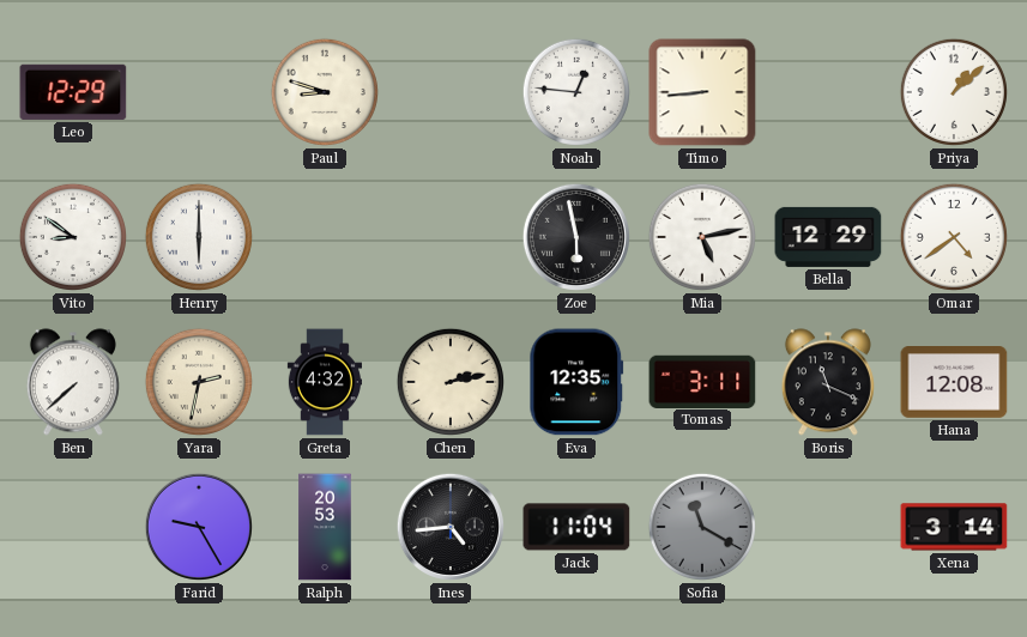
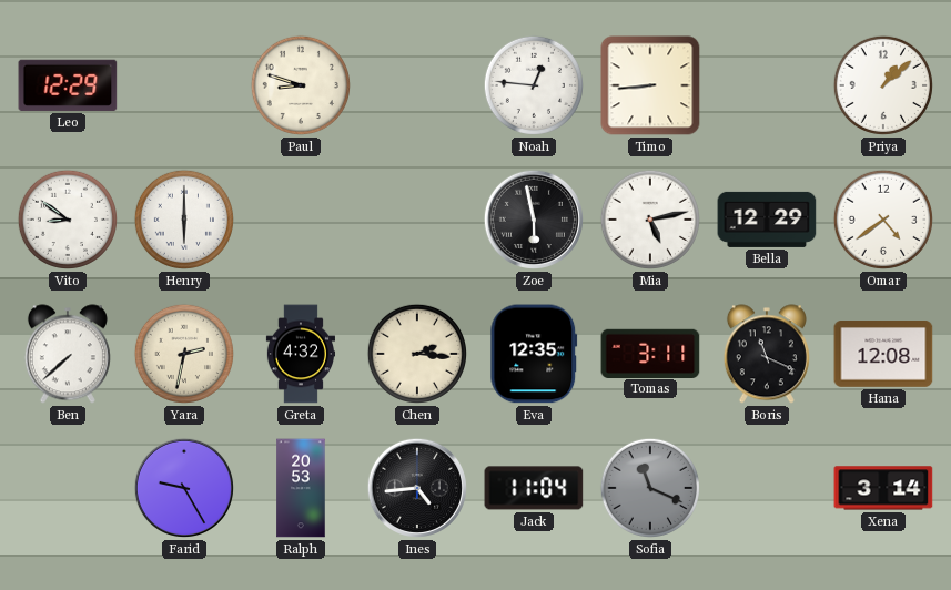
Chen: 2:13 -> 2:16 (417, 354)
Sofia: 11:20 -> 11:19 (650, 488)
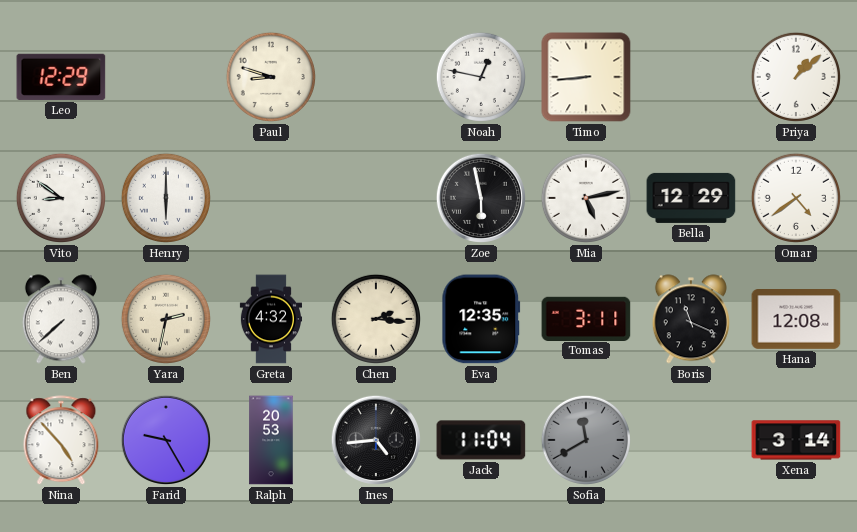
Noah: 12:46 -> 12:47 (481, 77)
Nina: none -> 4:53 (61, 441)
Sofia: 11:19 -> 11:40 (586, 440)
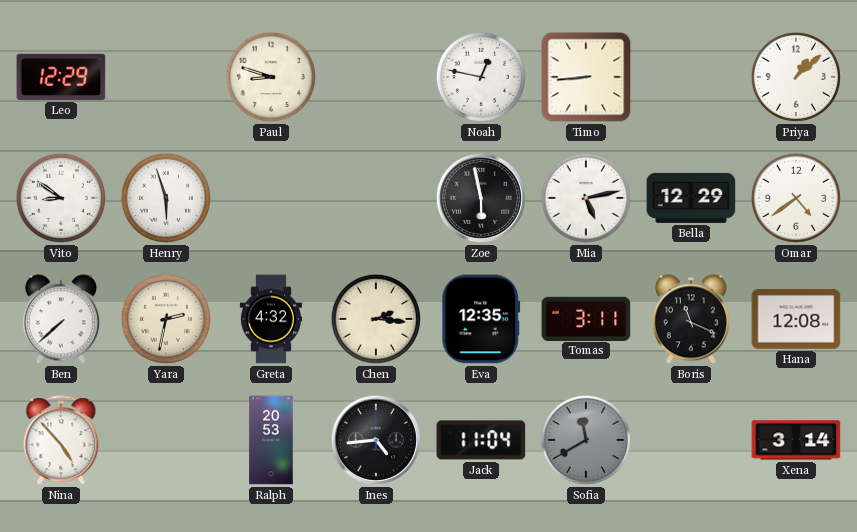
Henry: 6:00 -> 5:57 (166, 198)
Farid: 9:25 -> none (166, 440)
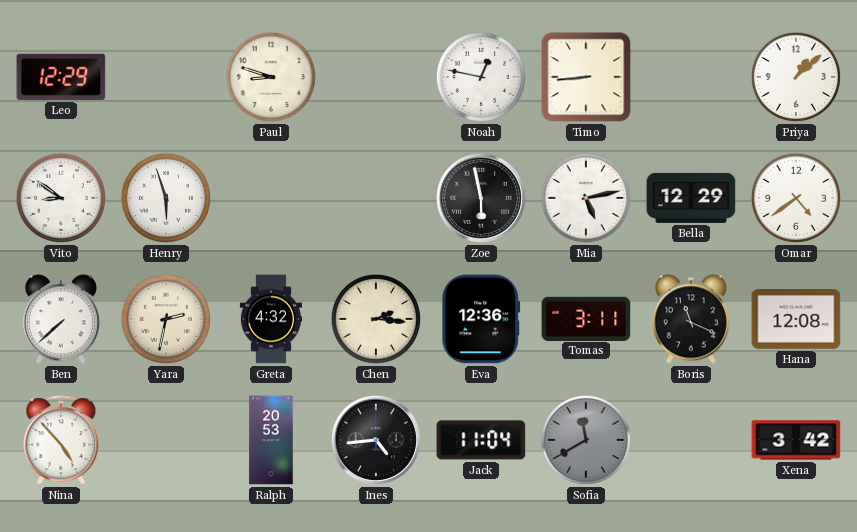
Eva: 12:35 -> 12:36 (481, 319)
Xena: 3:14 -> 3:42 (796, 440)
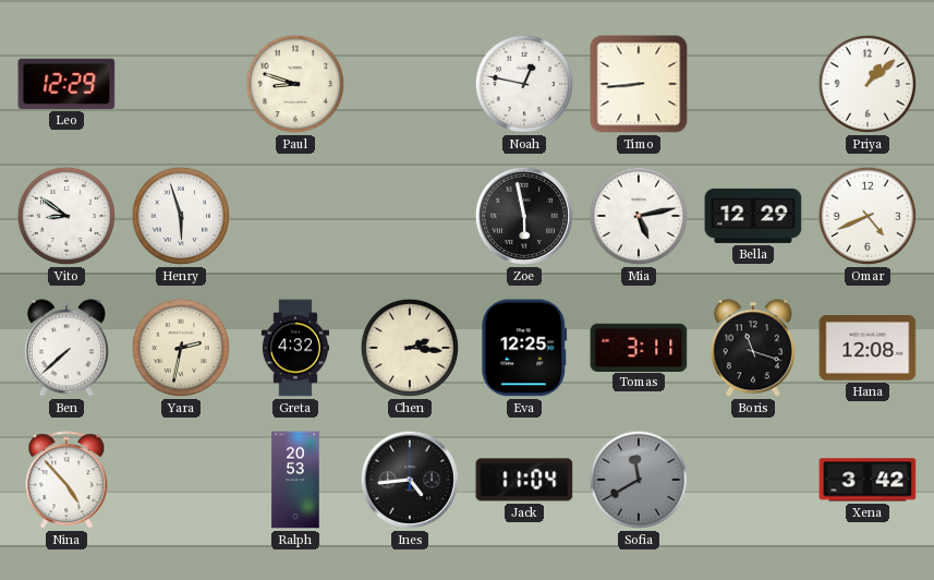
Omar: 4:39 -> 4:41 (868, 216)
Eva: 12:36 -> 12:25 (524, 348)
Boris: 11:19 -> 11:18 (753, 348)
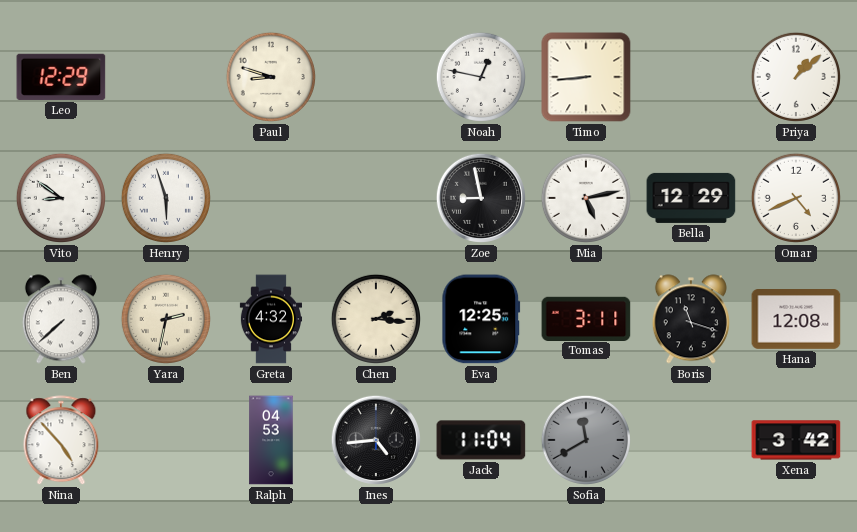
Zoe: 5:58 -> 8:58 (481, 198)
Ralph: 20:53 -> 04:53 (271, 440)
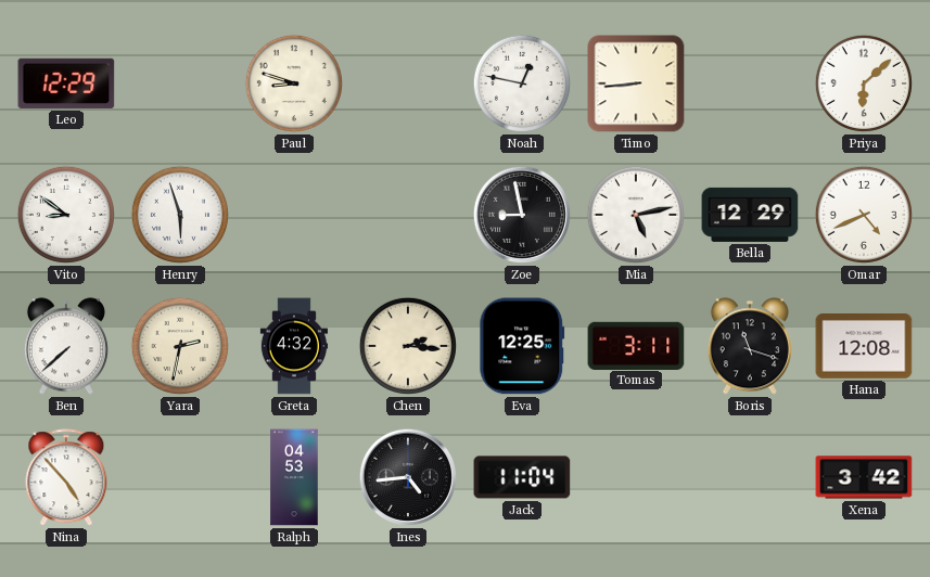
Priya: 1:08 -> 6:08 (864, 84)
Sofia: 11:40 -> none (586, 440)
